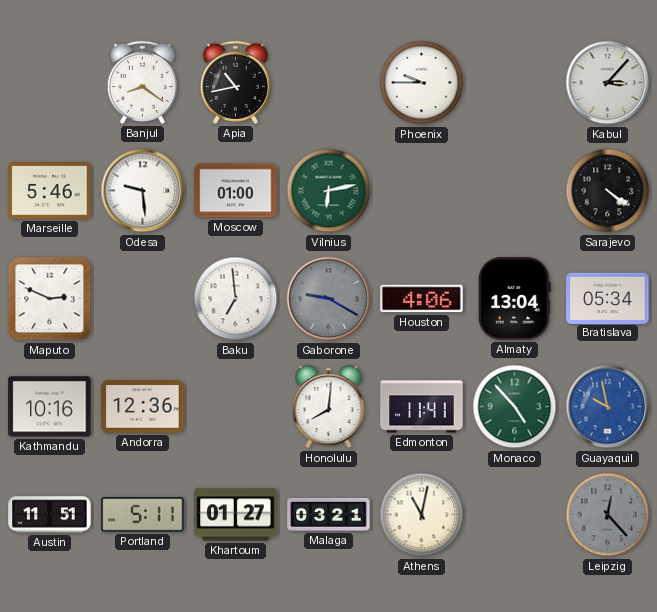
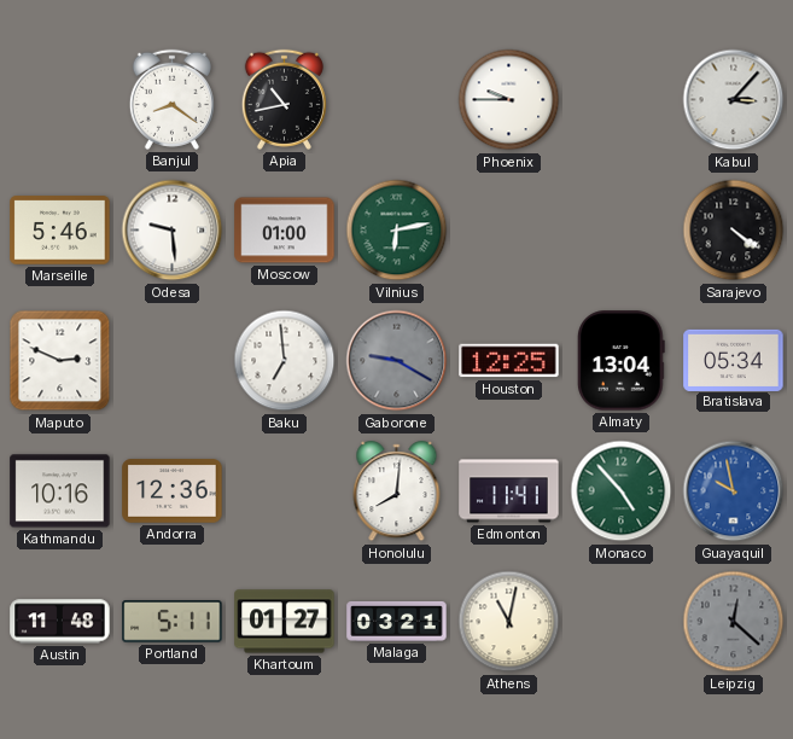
Houston: 4:06 -> 12:25 (509, 361)
Austin: 11:51 -> 11:48 (60, 622)
Leipzig: 12:23 -> 12:22 (734, 622)
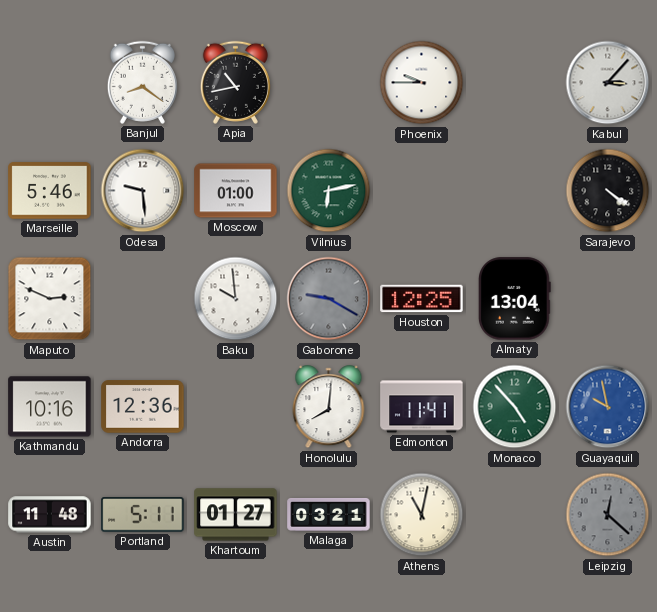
Baku: 6:59 -> 9:59 (236, 299)
Bratislava: 05:34 -> none (734, 360)
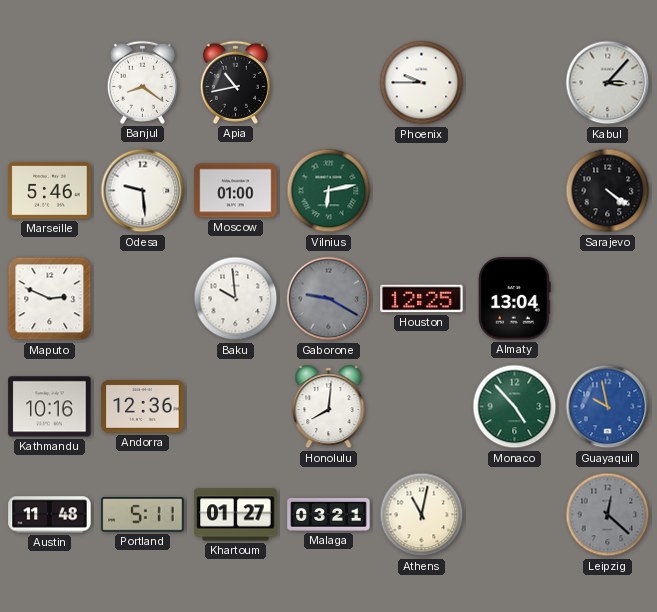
Edmonton: 11:41 -> none (422, 407)
